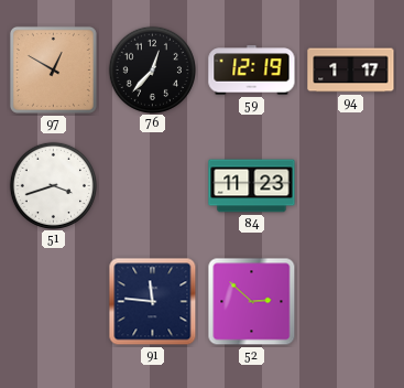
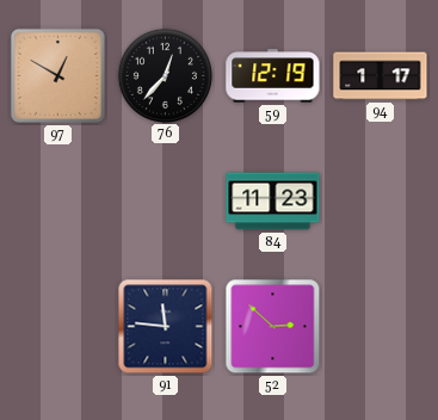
51: 3:42 -> none (53, 185)
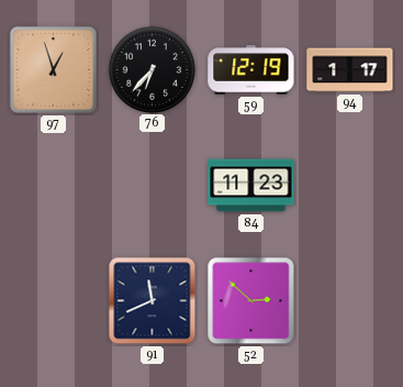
97: 12:50 -> 12:57 (53, 69)
76: 12:37 -> 6:37 (152, 69)
91: 11:46 -> 11:41 (153, 301)
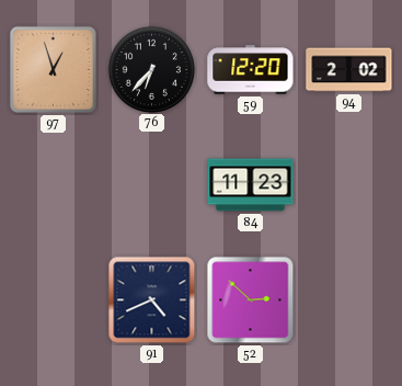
59: 12:19 -> 12:20 (251, 70)
94: 1:17 -> 2:02 (349, 70)
91: 11:41 -> 4:41 (152, 300)
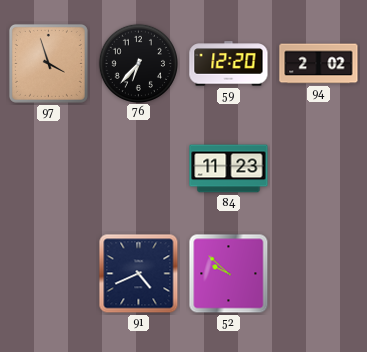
97: 12:57 -> 3:57 (48, 63)
52: 2:52 -> 9:52 (229, 274)
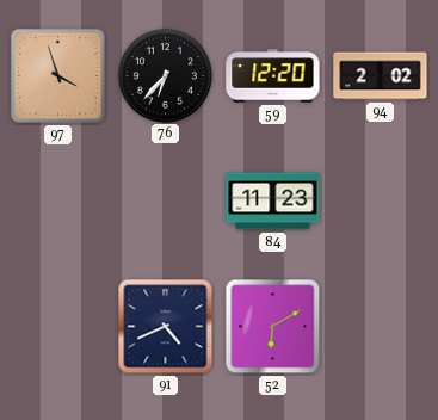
52: 9:52 -> 6:10 (273, 327)
